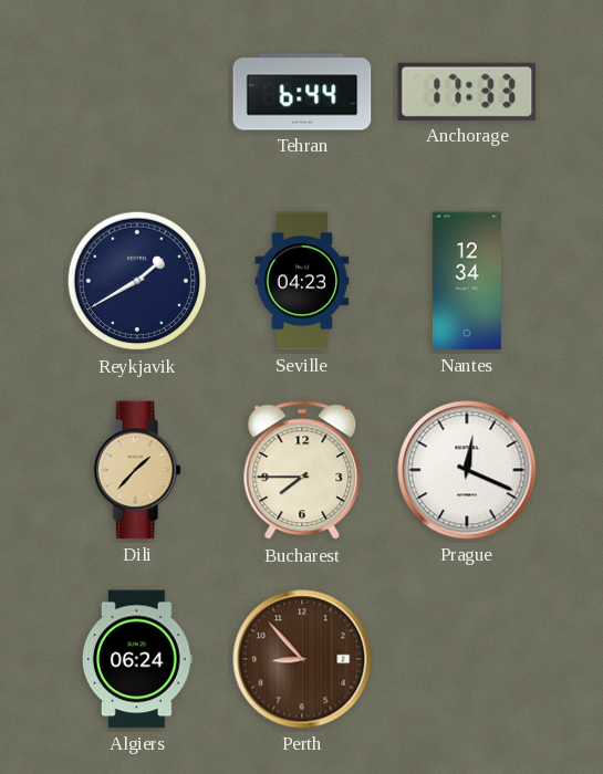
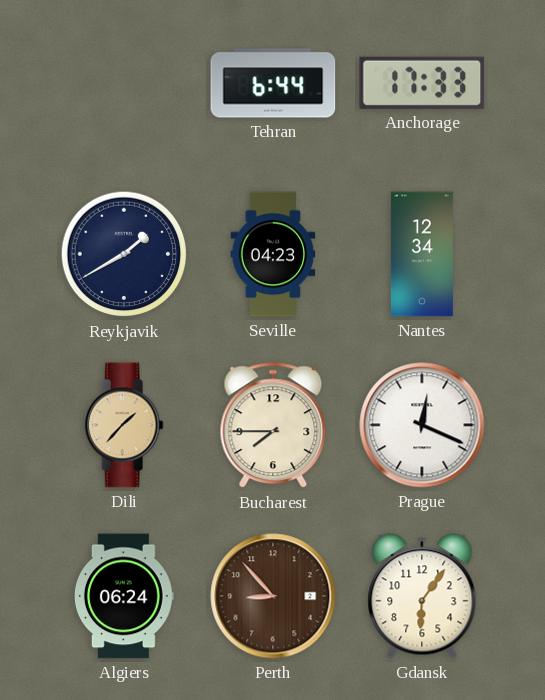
Gdansk: none -> 6:06 (422, 596)
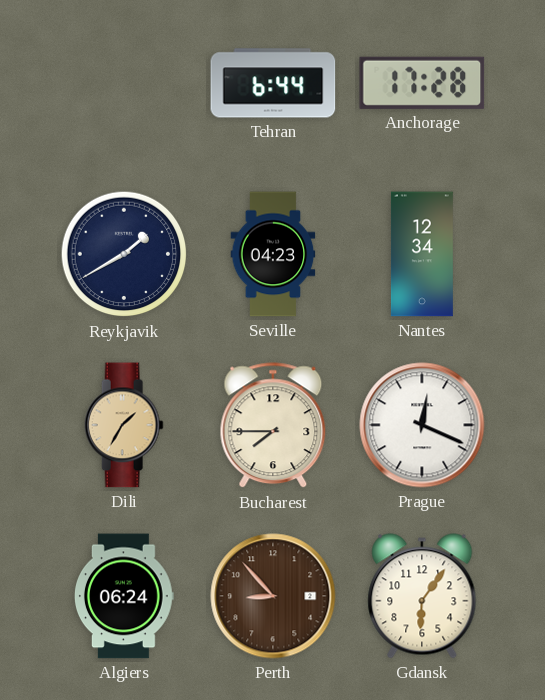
Anchorage: 17:33 -> 17:28 (422, 83)
Dili: 1:37 -> 1:35 (124, 425)
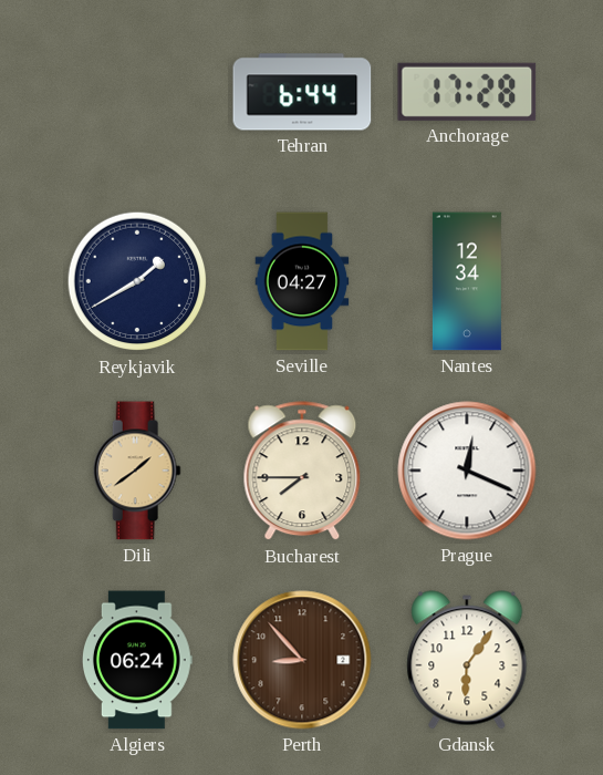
Seville: 04:23 -> 04:27 (302, 281)
Dili: 1:35 -> 1:39 (137, 471)
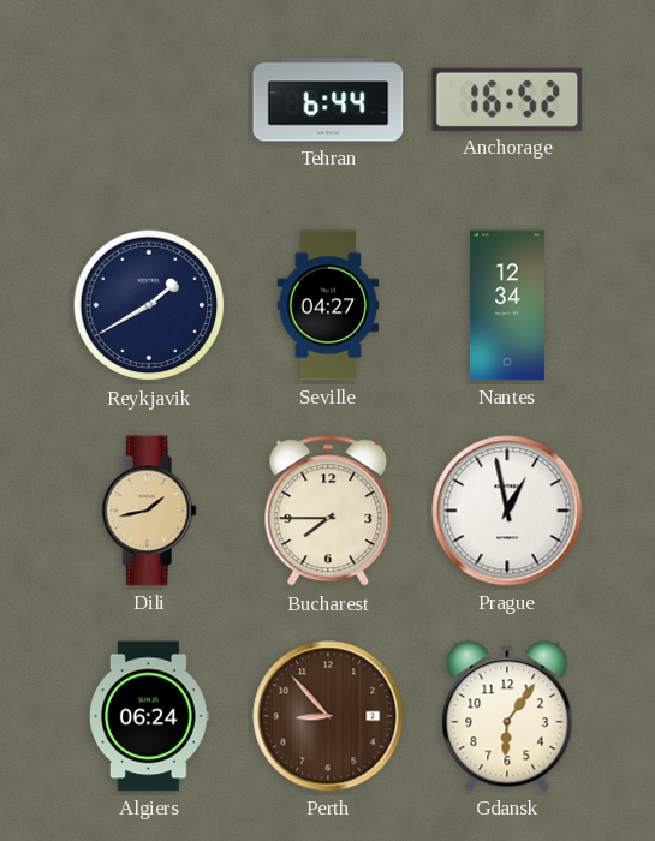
Anchorage: 17:28 -> 16:52 (507, 100)
Dili: 1:39 -> 1:43 (149, 511)
Prague: 12:19 -> 12:58 (507, 511)
